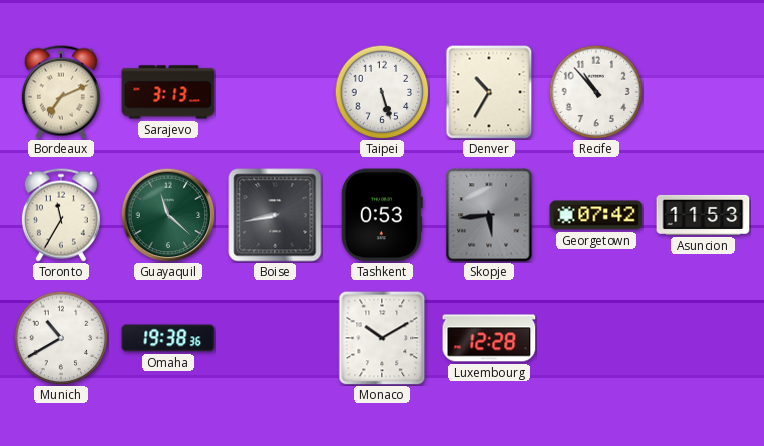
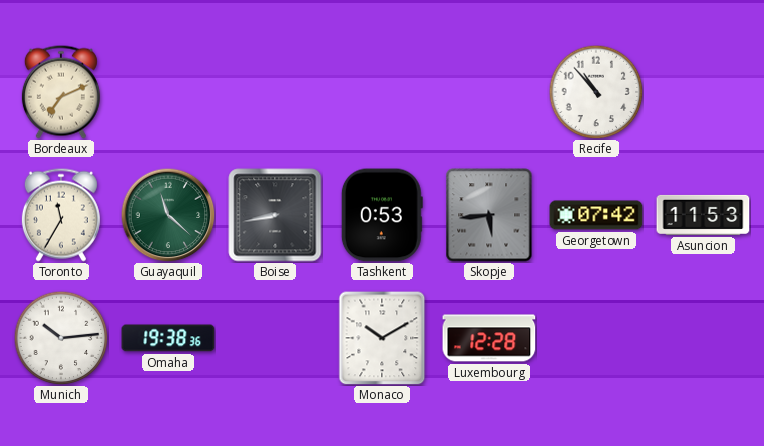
Sarajevo: 3:13 -> none (168, 92)
Taipei: 5:27 -> none (382, 92)
Denver: 10:35 -> none (489, 92)
Munich: 10:40 -> 10:14 (61, 338)
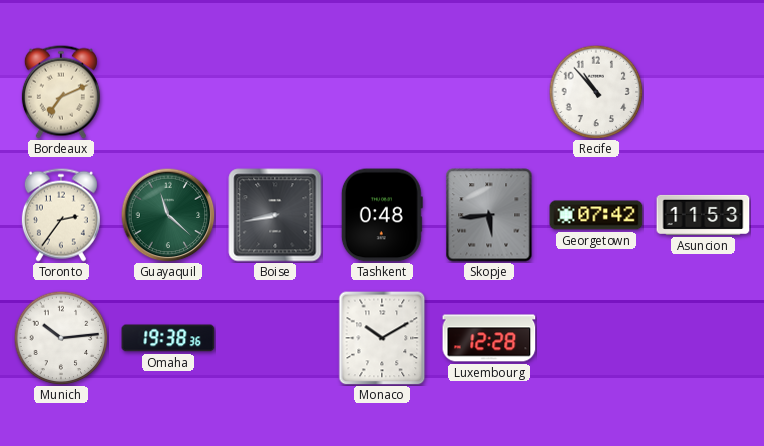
Toronto: 11:35 -> 2:36 (61, 215)
Tashkent: 0:53 -> 0:48 (382, 215)
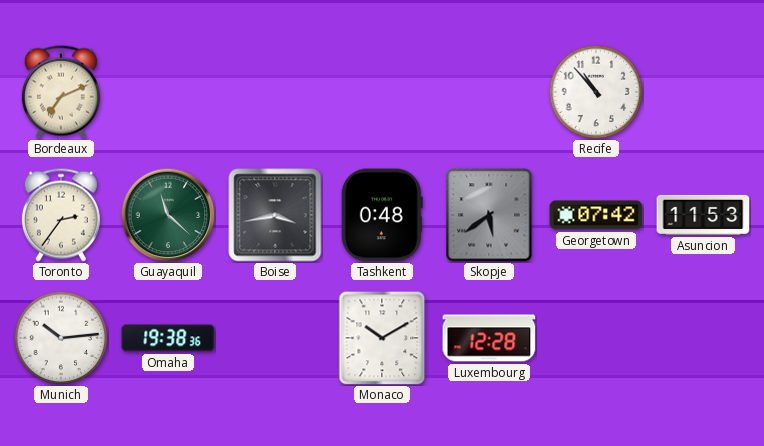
Boise: 8:43 -> 3:43 (275, 215)
Skopje: 5:44 -> 5:39 (489, 215)
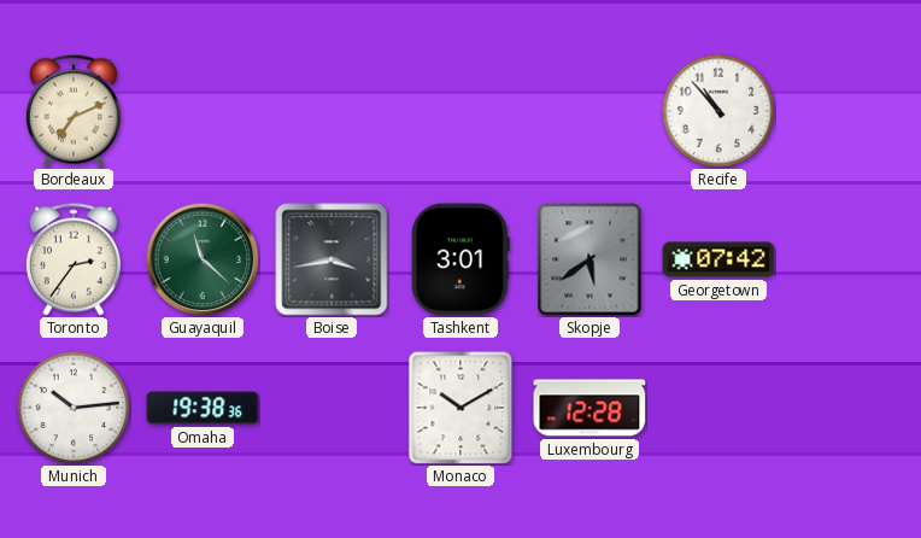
Tashkent: 0:48 -> 3:01 (461, 259)
Asuncion: 11:53 -> none (703, 215)
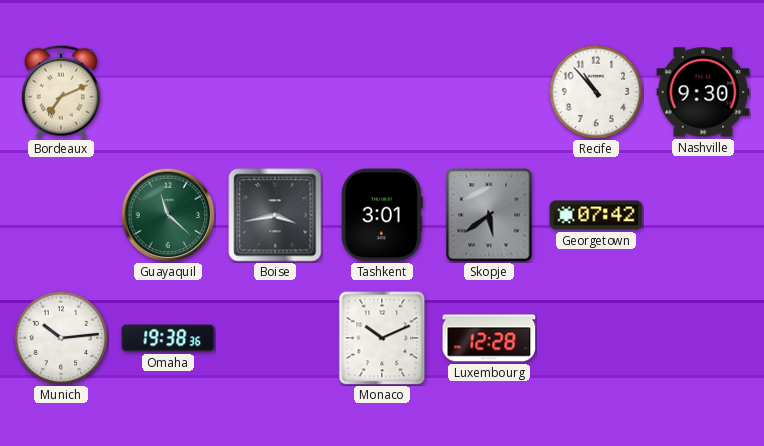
Nashville: none -> 9:30 (703, 92)
Toronto: 2:36 -> none (74, 259)
Monaco: 10:10 -> 10:11 (382, 338)
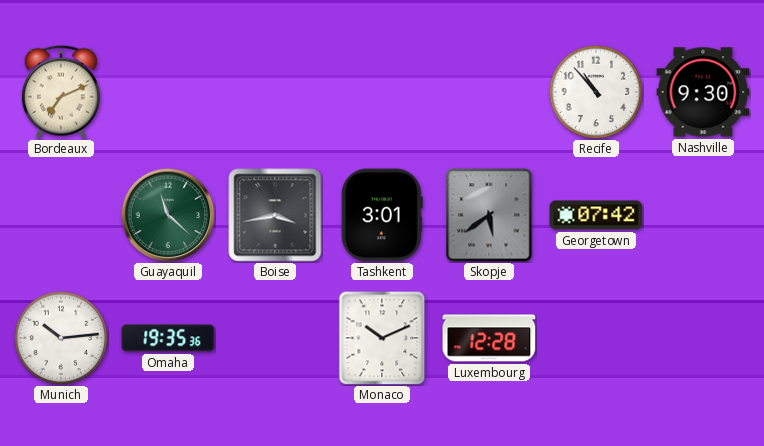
Omaha: 19:38 -> 19:35 (168, 338)
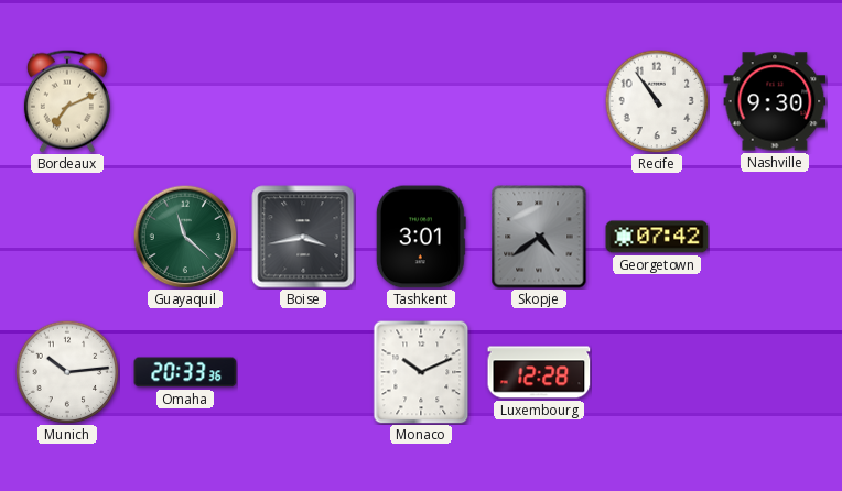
Recife: 10:53 -> 10:54 (657, 101)
Skopje: 5:39 -> 4:39 (539, 237)
Omaha: 19:35 -> 20:33 (185, 372)
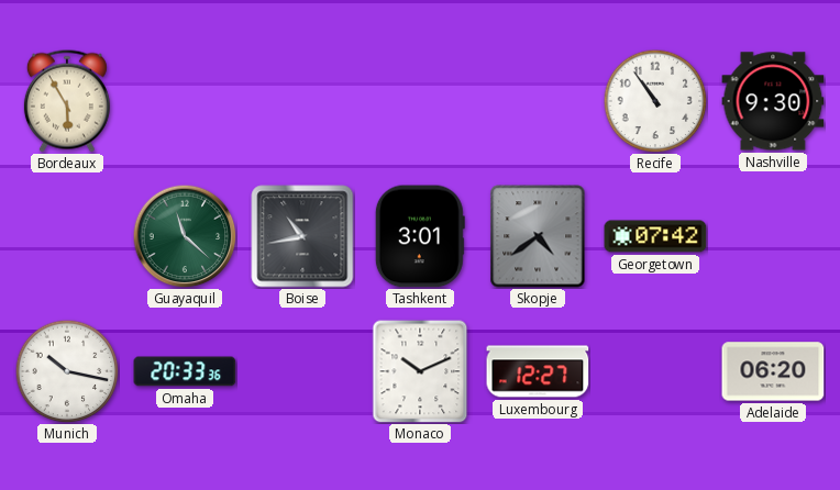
Bordeaux: 7:11 -> 5:55 (67, 101)
Boise: 3:43 -> 10:43 (302, 236)
Munich: 10:14 -> 10:17 (67, 371)
Luxembourg: 12:28 -> 12:27 (538, 371)
Adelaide: none -> 06:20 (773, 371)
